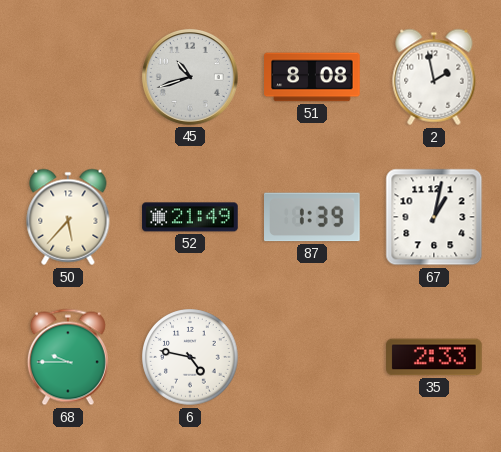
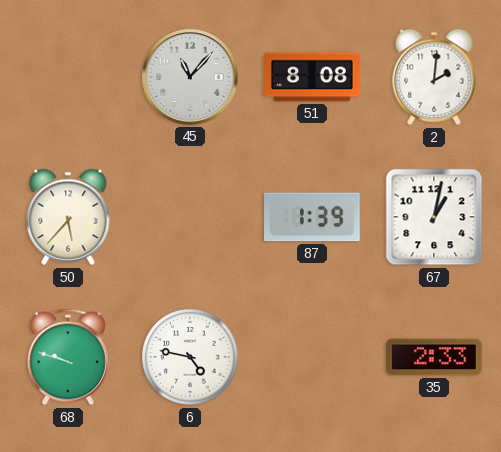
45: 10:42 -> 11:07 (190, 77)
2: 1:58 -> 2:01 (434, 77)
52: 21:49 -> none (190, 217)
68: 9:45 -> 9:48 (68, 357)
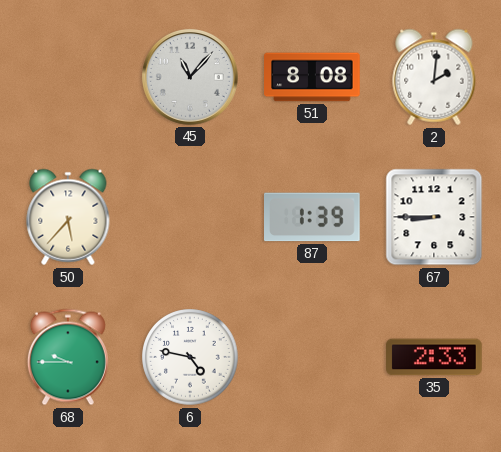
67: 1:02 -> 8:45 (434, 217)
68: 9:48 -> 9:45 (68, 357)
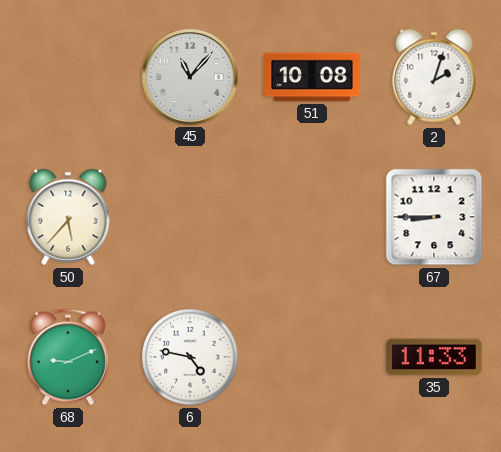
51: 8:08 -> 10:08 (312, 77)
2: 2:01 -> 2:03 (434, 77)
87: 1:39 -> none (313, 217)
68: 9:45 -> 9:11 (68, 357)
35: 2:33 -> 11:33 (434, 357)
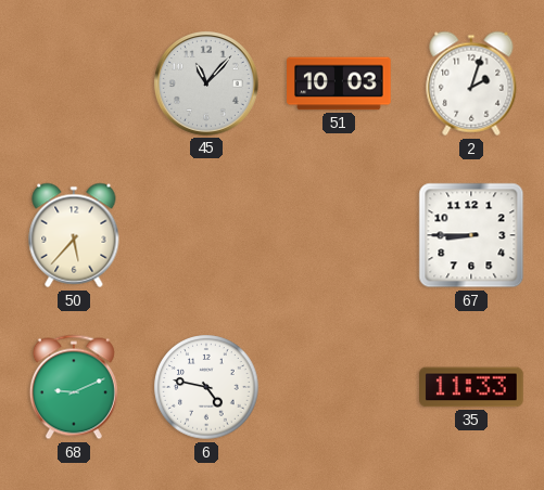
51: 10:08 -> 10:03 (339, 83)
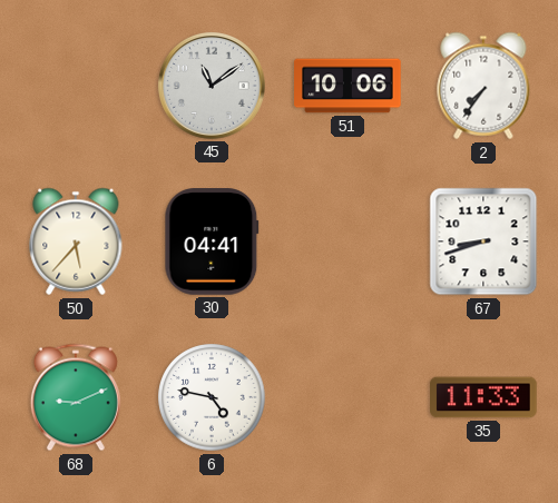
45: 11:07 -> 11:09 (212, 86)
51: 10:03 -> 10:06 (347, 86)
2: 2:03 -> 7:36 (483, 86)
30: none -> 04:41 (212, 241)
67: 8:45 -> 8:42 (483, 241)
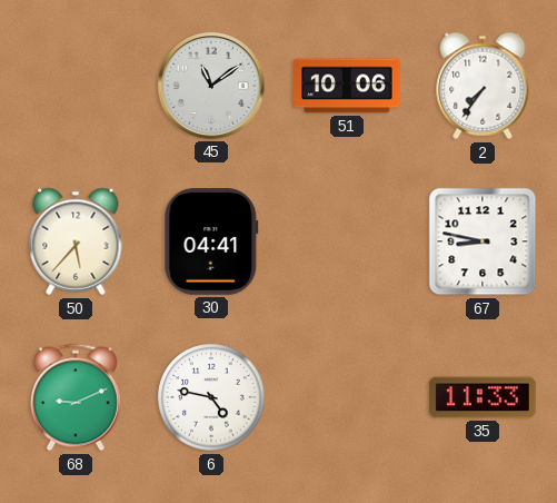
67: 8:42 -> 8:47 (483, 241)
